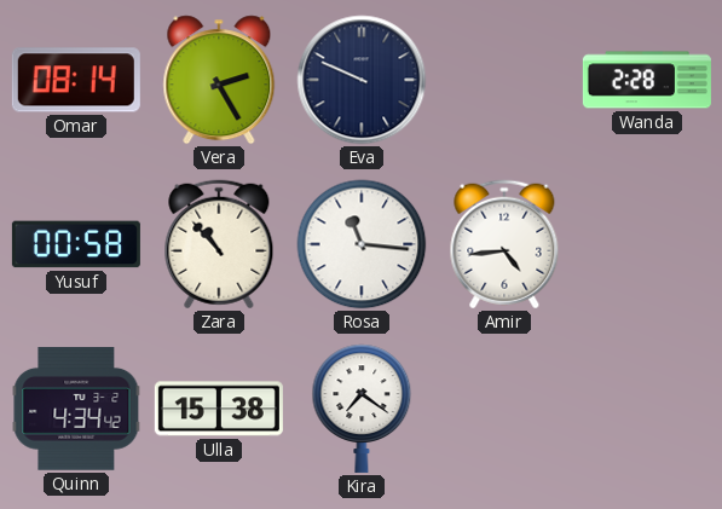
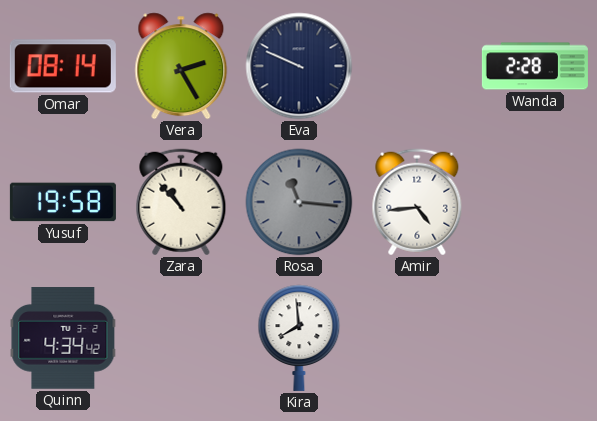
Yusuf: 00:58 -> 19:58 (63, 202)
Rosa dial: white -> grey (299, 202)
Ulla: 15:38 -> none (219, 409)
Kira: 7:21 -> 7:59 (299, 338)
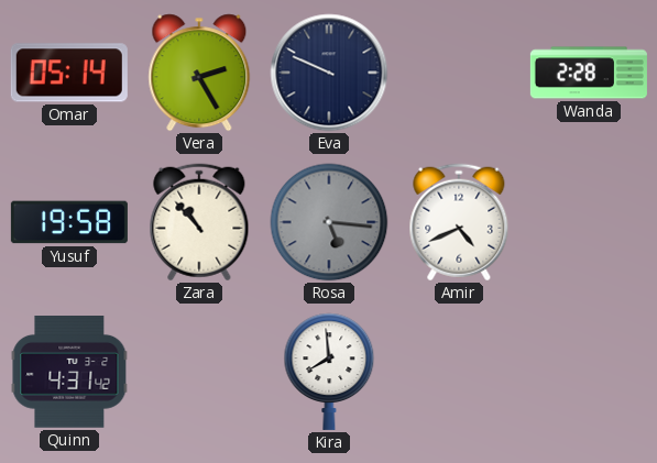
Omar: 08:14 -> 05:14 (69, 73)
Rosa: 11:16 -> 5:16 (329, 222)
Amir: 4:44 -> 4:41 (459, 222)
Quinn: 4:34 -> 4:31 (69, 373)
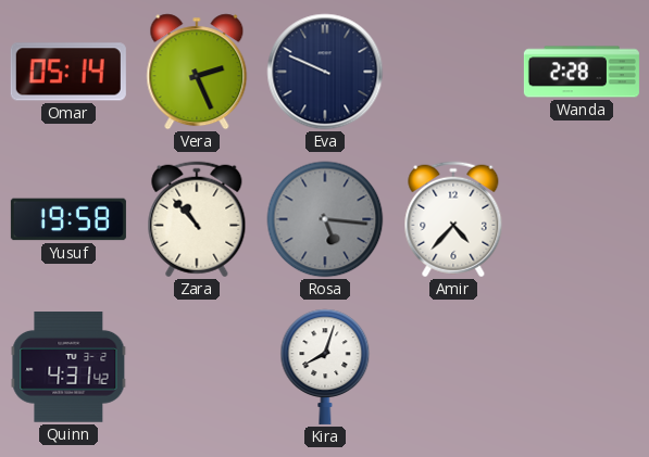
Vera: 2:25 -> 2:26 (197, 72)
Amir: 4:41 -> 4:37 (453, 219)
Kira: 7:59 -> 8:03 (325, 367)
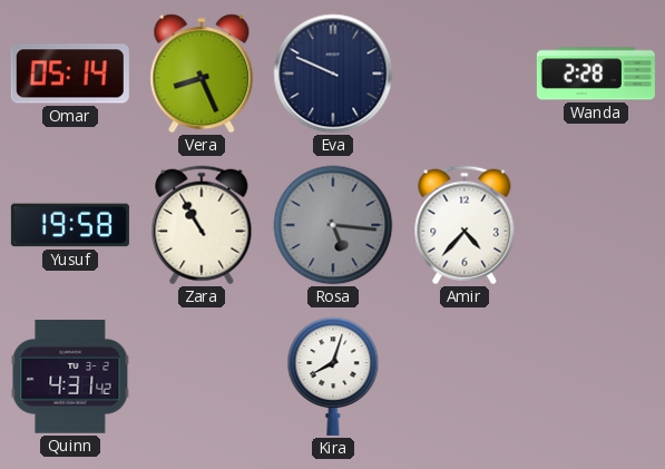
Vera: 2:26 -> 8:26 (202, 74)
Zara: 10:53 -> 10:55 (202, 225)
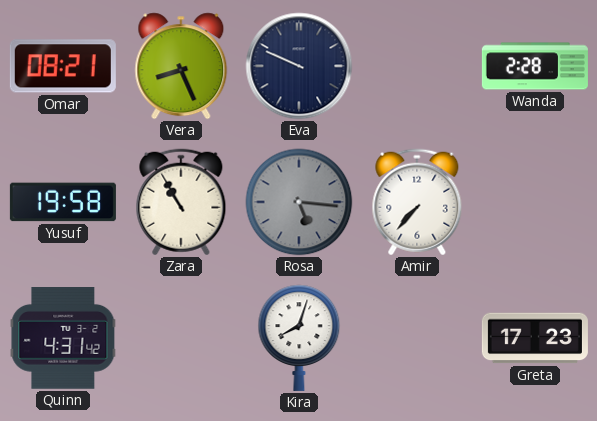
Omar: 05:14 -> 08:21 (63, 66)
Amir: 4:37 -> 7:37 (417, 202)
Greta: none -> 17:23 (535, 338)
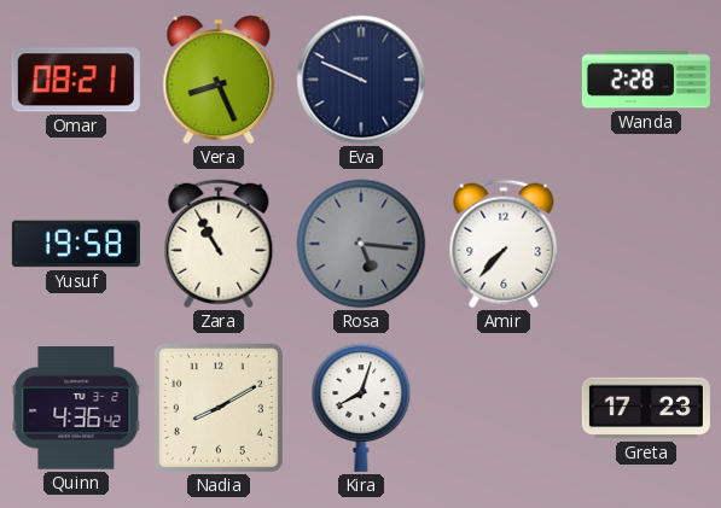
Quinn: 4:31 -> 4:36 (76, 409)
Nadia: none -> 8:10 (219, 408)
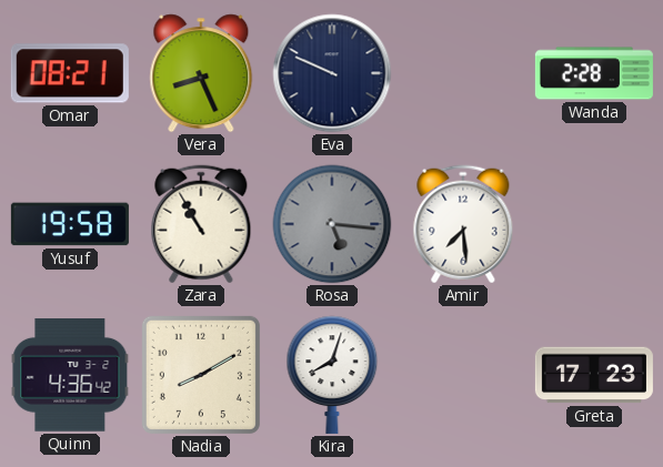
Amir: 7:37 -> 7:29 (463, 224)
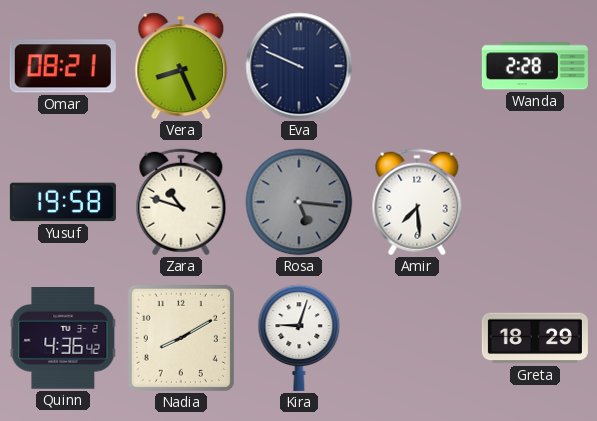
Zara: 10:55 -> 10:48 (181, 202)
Kira: 8:03 -> 9:03 (299, 338)
Greta: 17:23 -> 18:29 (535, 338)
